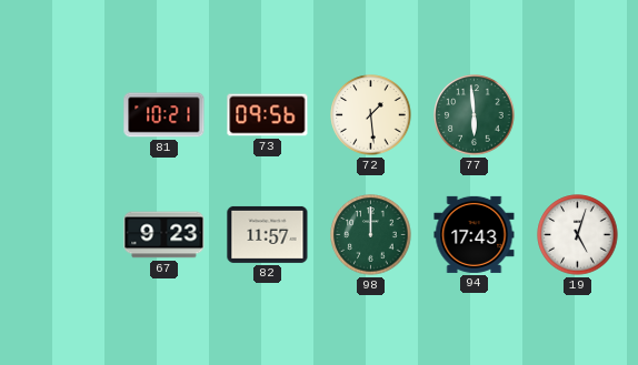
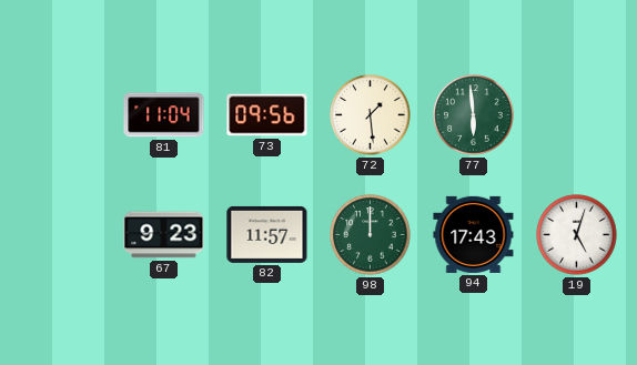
81: 10:21 -> 11:04 (164, 115)
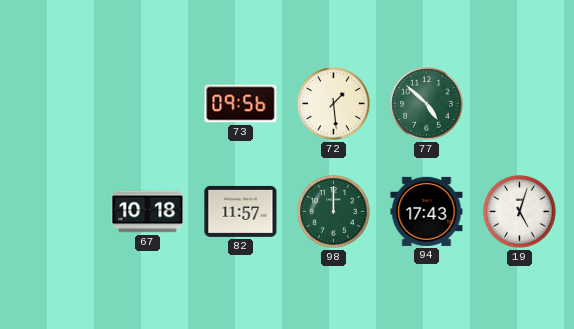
81: 11:04 -> none (164, 115)
77: 5:59 -> 4:52 (427, 104)
67: 9:23 -> 10:18 (148, 212)
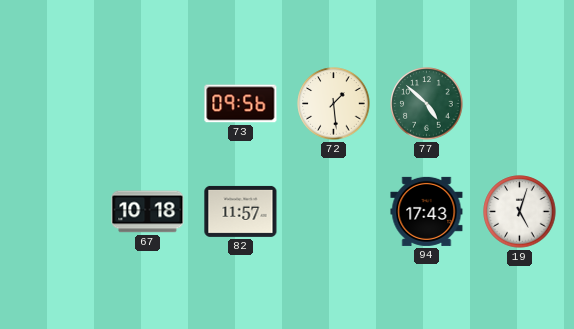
98: 12:00 -> none (334, 212)
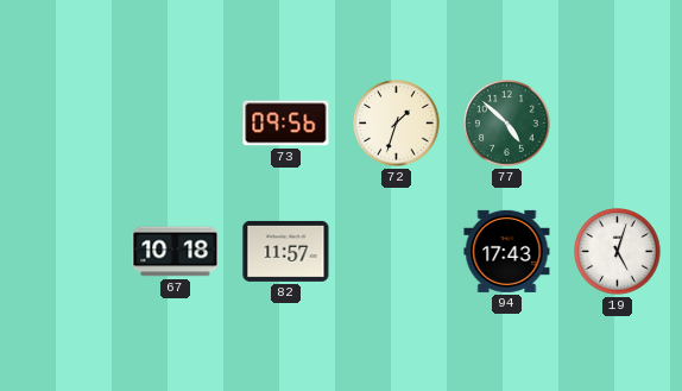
72: 1:29 -> 1:33 (397, 124)
